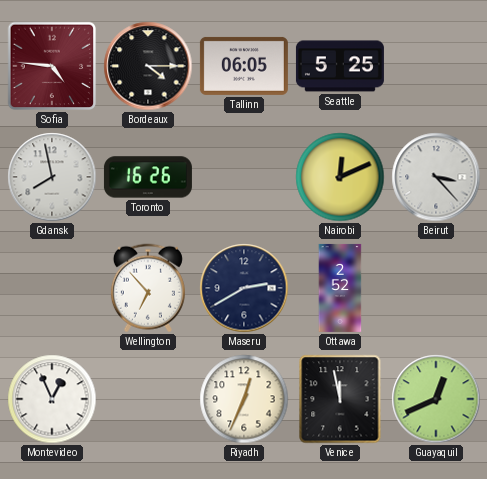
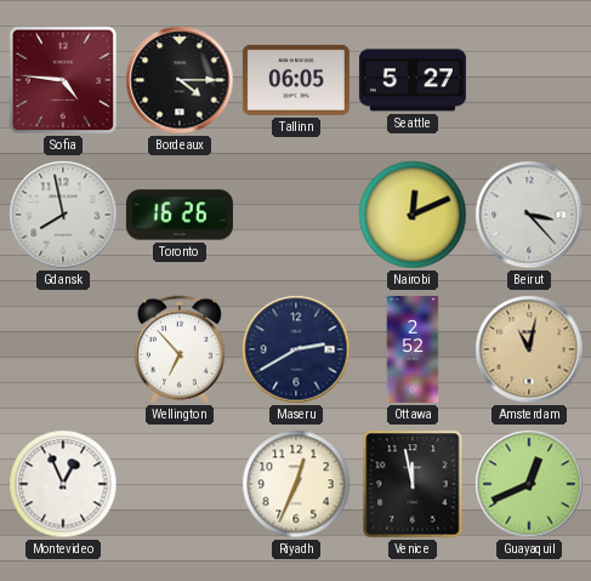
Seattle: 5:25 -> 5:27 (413, 80)
Amsterdam: none -> 11:02 (529, 349)
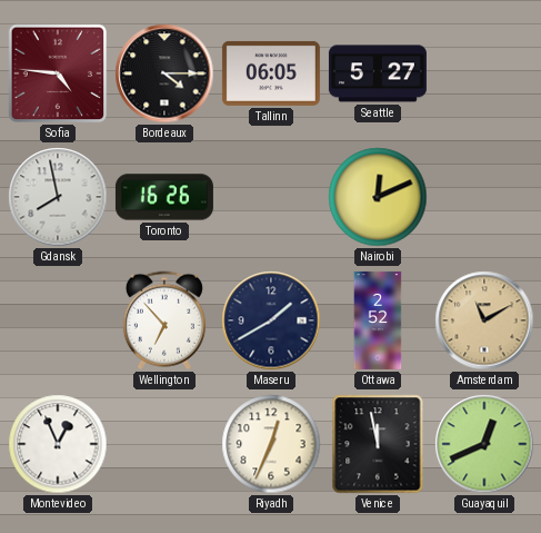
Beirut: 3:23 -> none (529, 215)
Maseru: 2:40 -> 1:40 (271, 320)
Amsterdam: 11:02 -> 11:10 (484, 320)
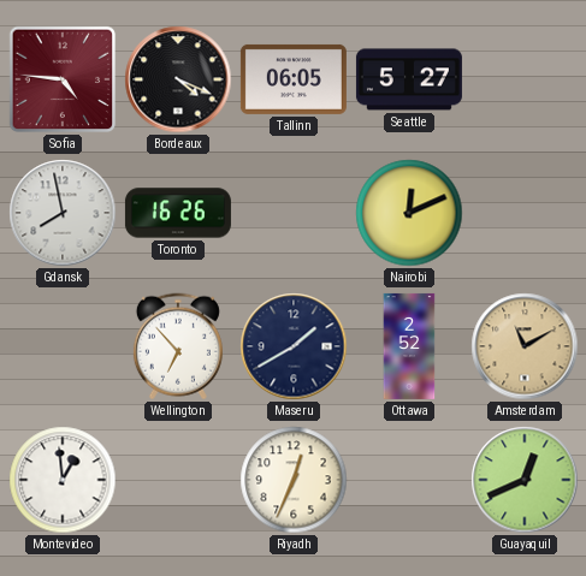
Bordeaux: 4:15 -> 4:19 (178, 79)
Montevideo: 12:56 -> 12:59 (63, 480)
Venice: 11:58 -> none (378, 444)
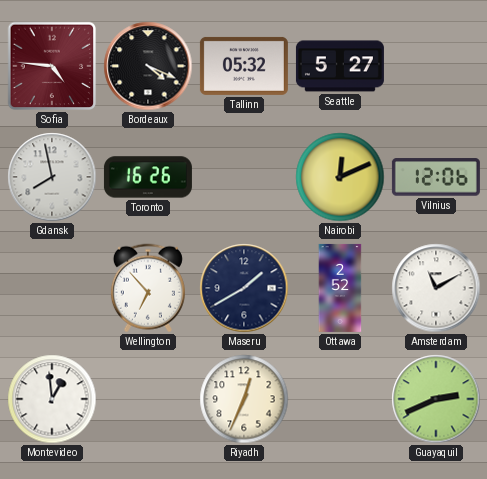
Tallinn: 06:05 -> 05:32 (244, 66)
Vilnius: none -> 12:06 (436, 177)
Amsterdam dial: champagne -> white (436, 288)
Guayaquil: 12:41 -> 2:41 (436, 399)
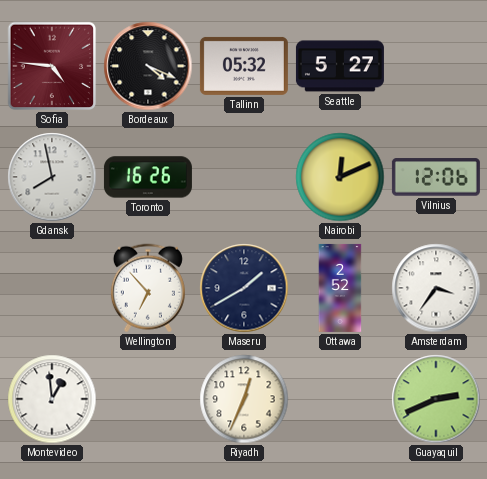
Amsterdam: 11:10 -> 3:36 (436, 288)
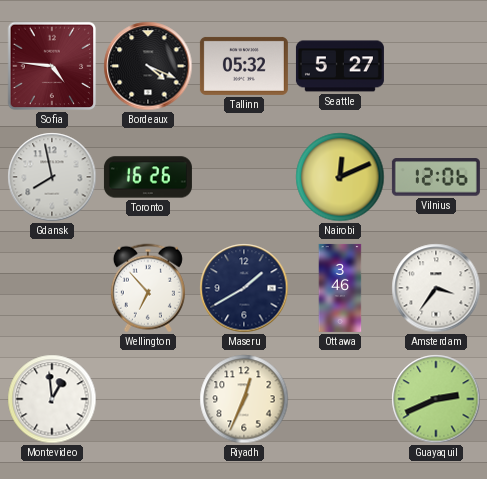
Ottawa: 2:52 -> 3:46 (340, 288)
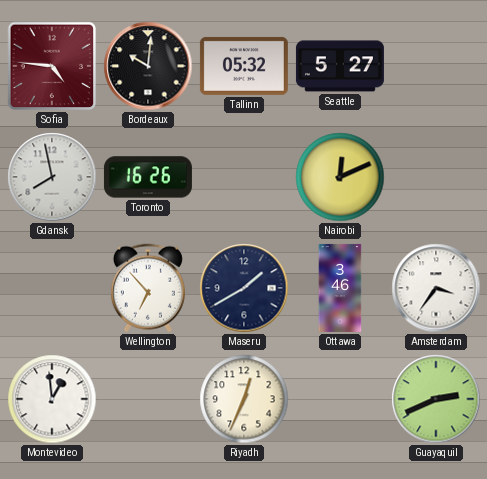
Bordeaux: 4:19 -> 10:01 (148, 66)
Vilnius: 12:06 -> none (436, 177)
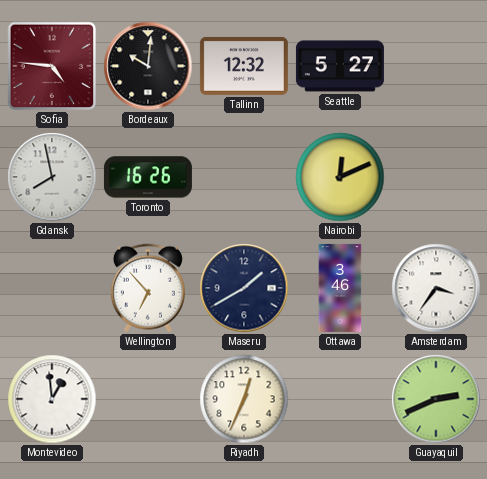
Tallinn: 05:32 -> 12:32 (244, 66)
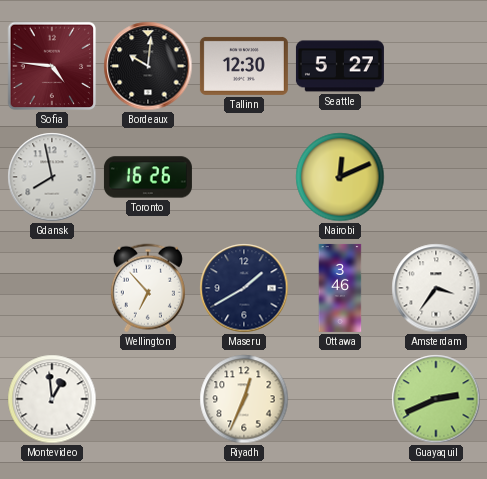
Tallinn: 12:32 -> 12:30 (244, 66)
